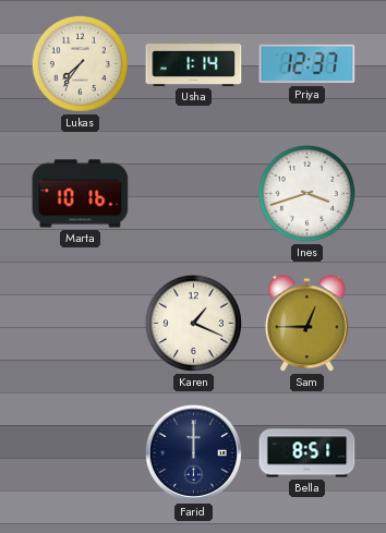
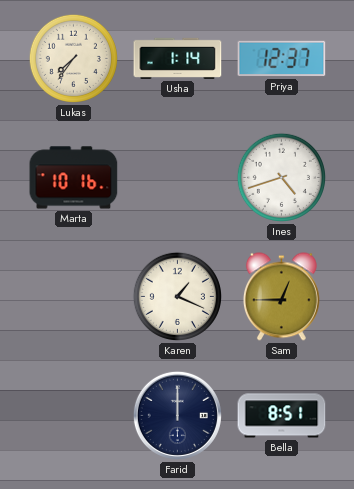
Ines: 3:42 -> 4:42 (281, 177)
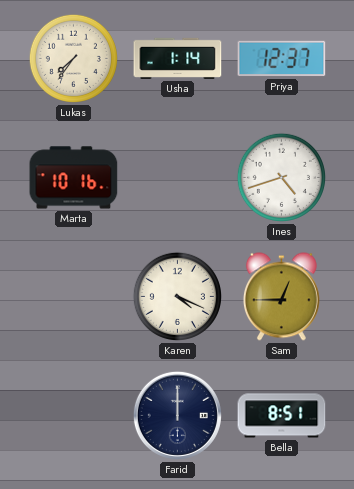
Karen: 1:19 -> 4:19 (177, 296)
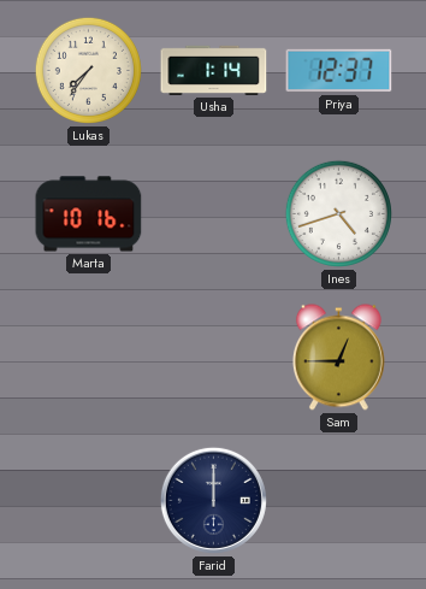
Karen: 4:19 -> none (177, 296)
Bella: 8:51 -> none (282, 416)
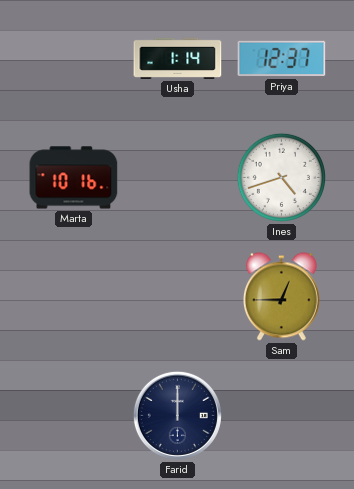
Lukas: 7:36 -> none (88, 70)
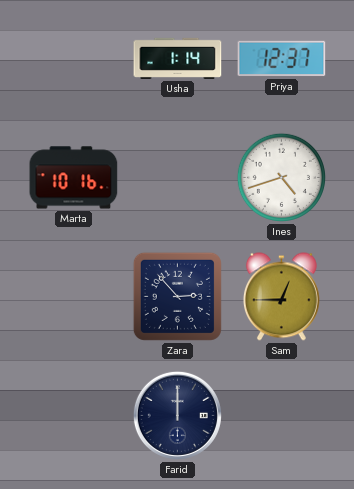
Zara: none -> 2:53 (177, 296)
